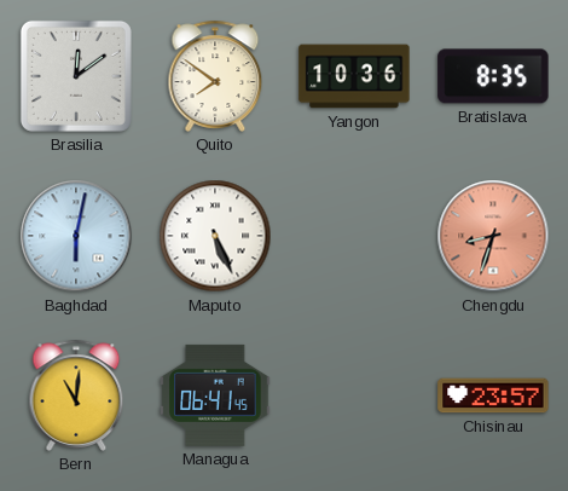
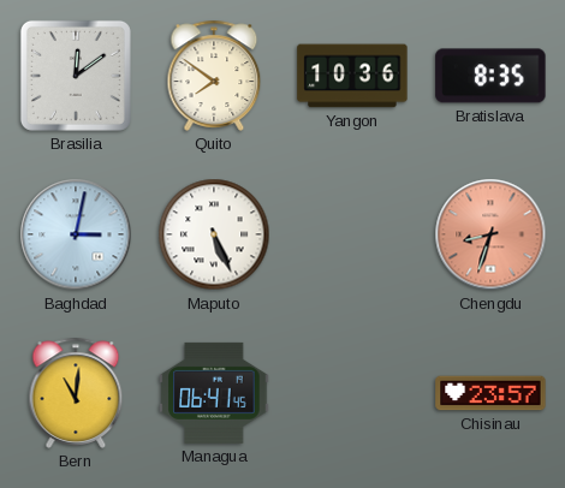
Baghdad: 6:02 -> 3:02 (76, 234)
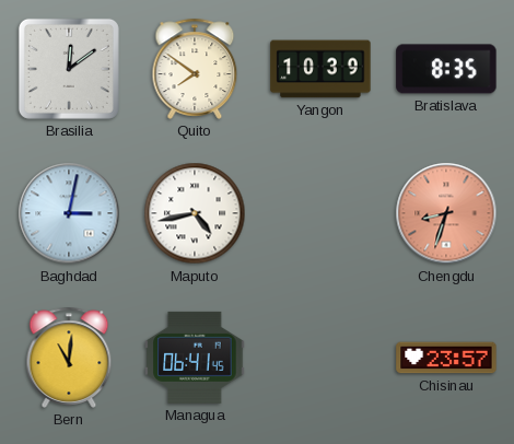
Yangon: 10:36 -> 10:39 (320, 69)
Maputo: 5:26 -> 4:43 (195, 213)
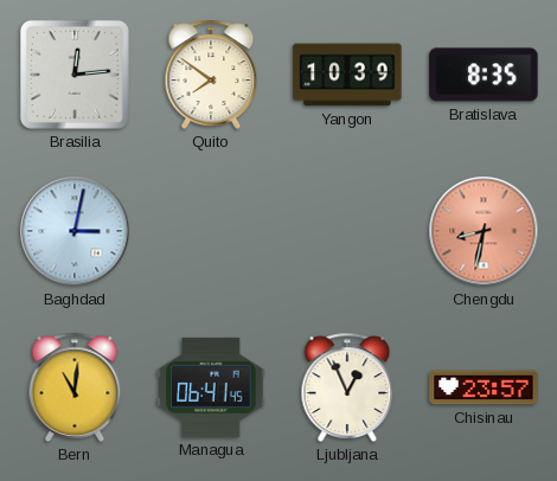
Brasilia: 12:09 -> 12:14 (75, 75)
Maputo: 4:43 -> none (195, 213)
Chengdu: 8:33 -> 8:32 (484, 231)
Ljubljana: none -> 12:56 (347, 387)
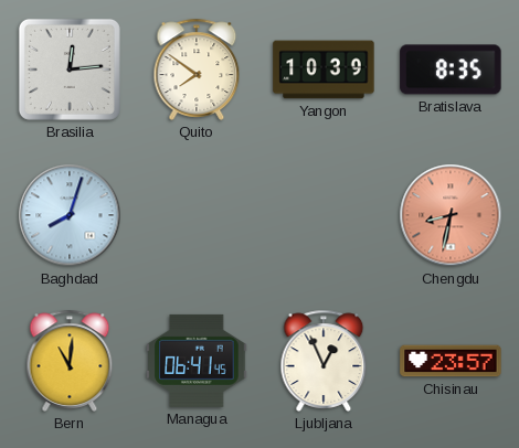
Baghdad: 3:02 -> 8:03 (70, 215)
